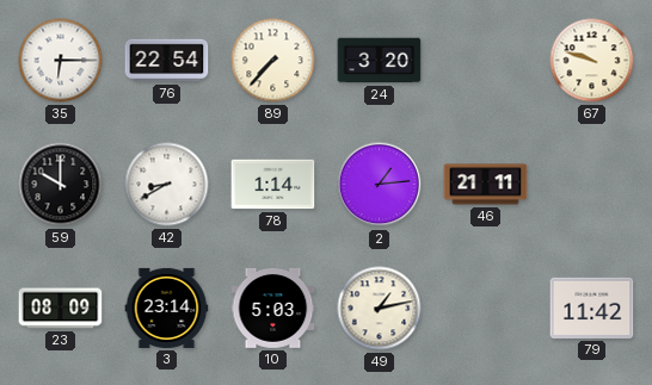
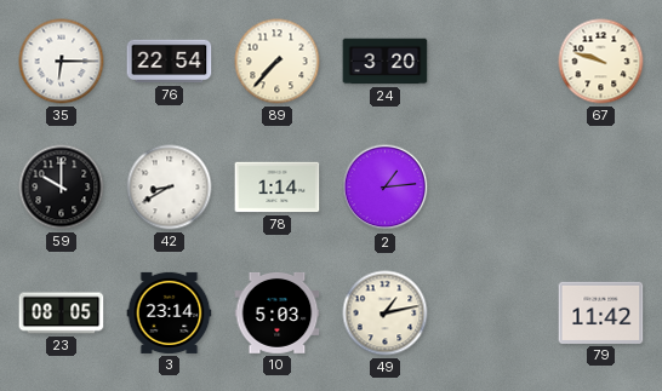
46: 21:11 -> none (486, 185)
23: 08:09 -> 08:05 (62, 314)
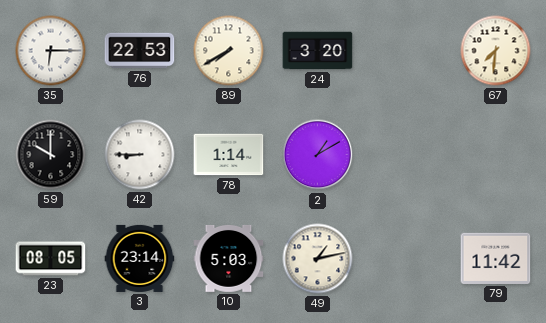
76: 22:54 -> 22:53 (140, 51)
89: 7:37 -> 7:40 (229, 51)
67: 9:48 -> 7:31 (496, 51)
42: 8:40 -> 8:45 (140, 155)
2: 1:14 -> 1:10 (318, 155)
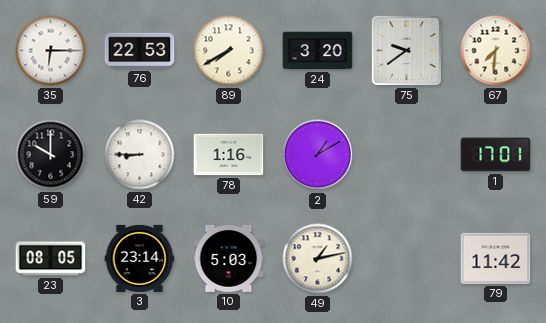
75: none -> 9:39 (406, 50)
78: 1:14 -> 1:16 (229, 155)
1: none -> 17:01 (496, 155)
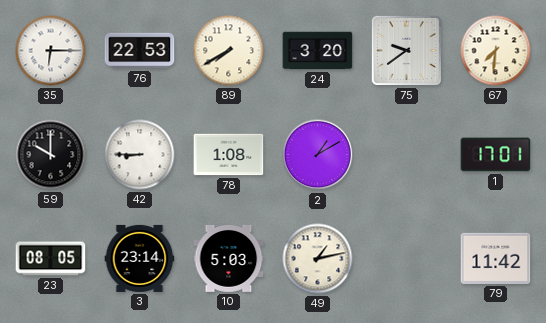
78: 1:16 -> 1:08 (229, 155)
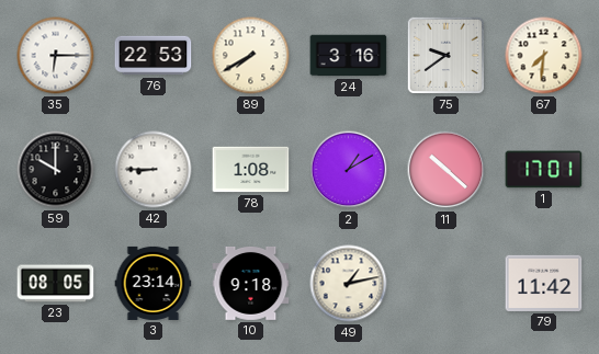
24: 3:20 -> 3:16 (349, 56)
11: none -> 10:22 (447, 170)
10: 5:03 -> 9:18 (251, 284)
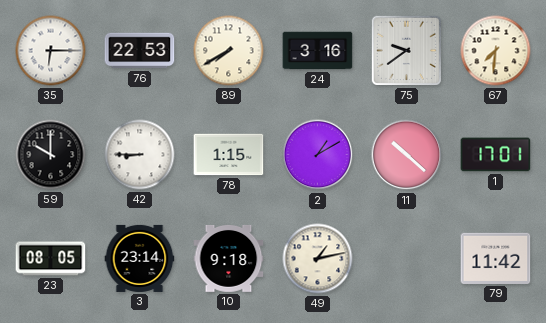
78: 1:08 -> 1:15 (229, 155)
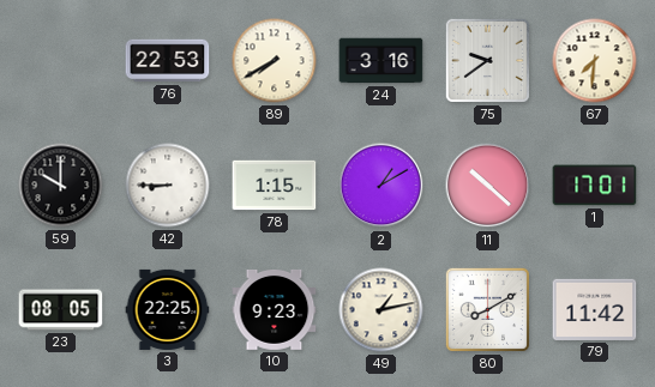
35: 6:15 -> none (51, 51)
3: 23:14 -> 22:25 (168, 309)
10: 9:18 -> 9:23 (275, 310)
80: none -> 8:10 (487, 309)
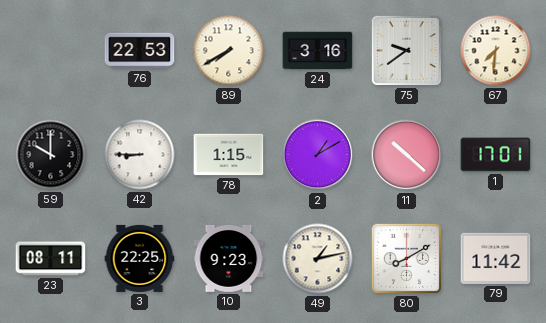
23: 08:05 -> 08:11 (51, 259)
